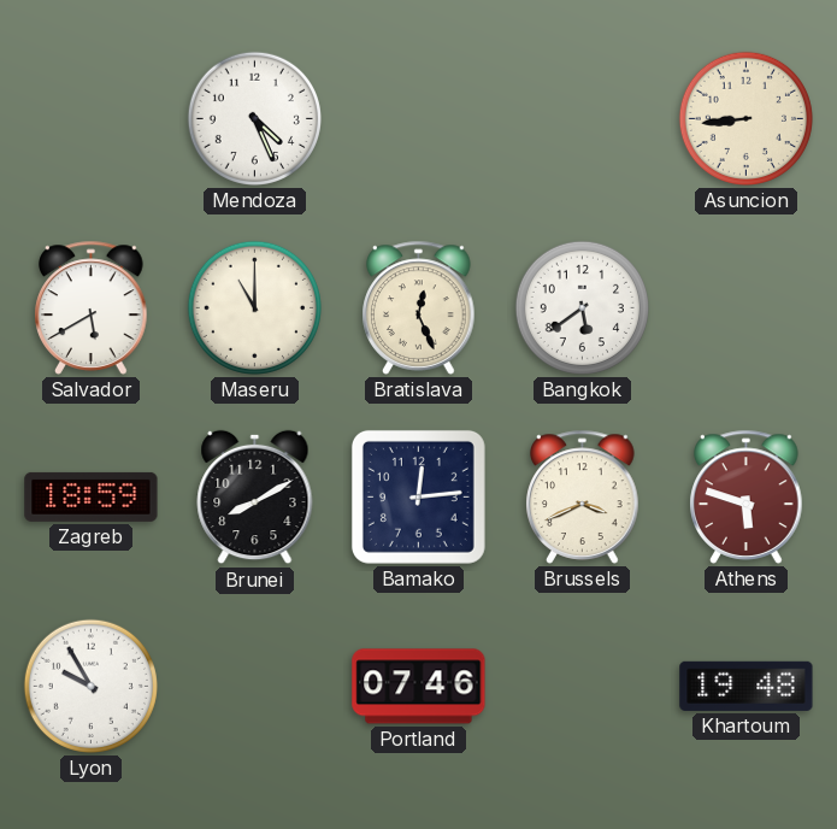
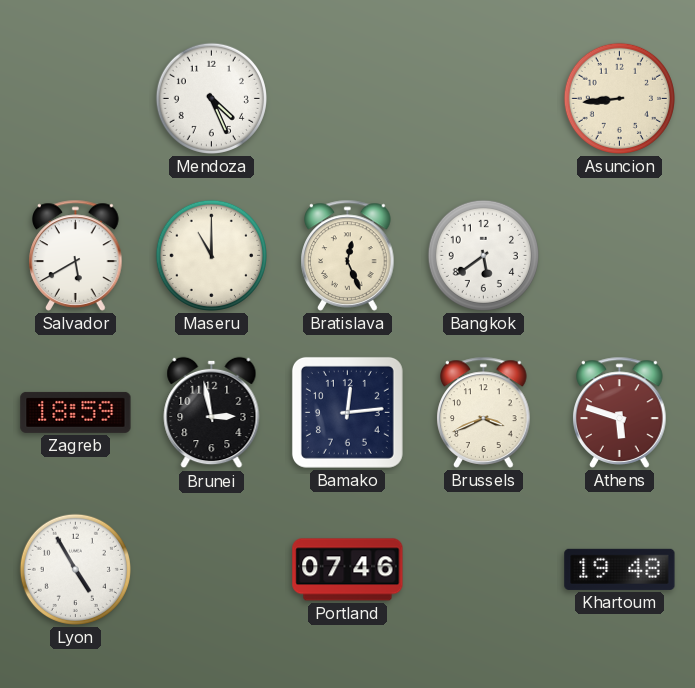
Brunei: 8:10 -> 2:58 (212, 413)
Lyon: 9:55 -> 4:55 (75, 569)
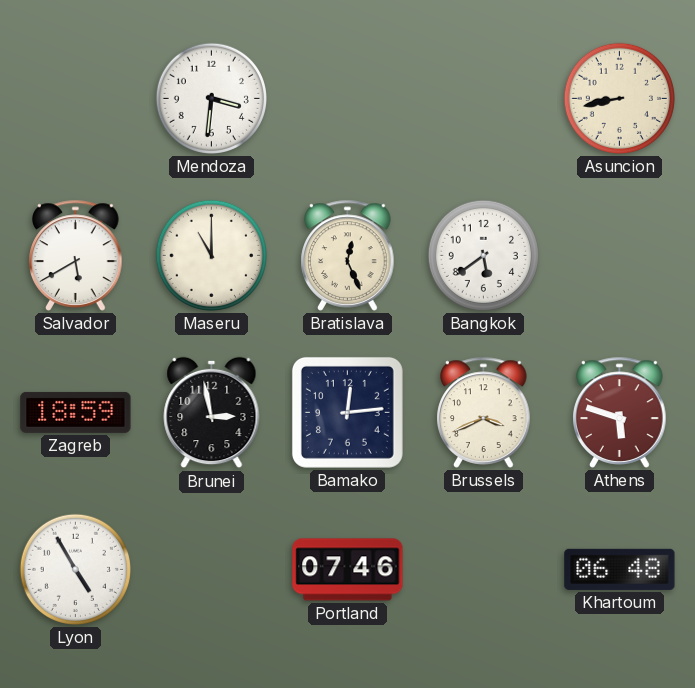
Mendoza: 4:26 -> 3:31 (211, 98)
Asuncion: 8:44 -> 8:43 (619, 98)
Khartoum: 19:48 -> 06:48 (620, 569)
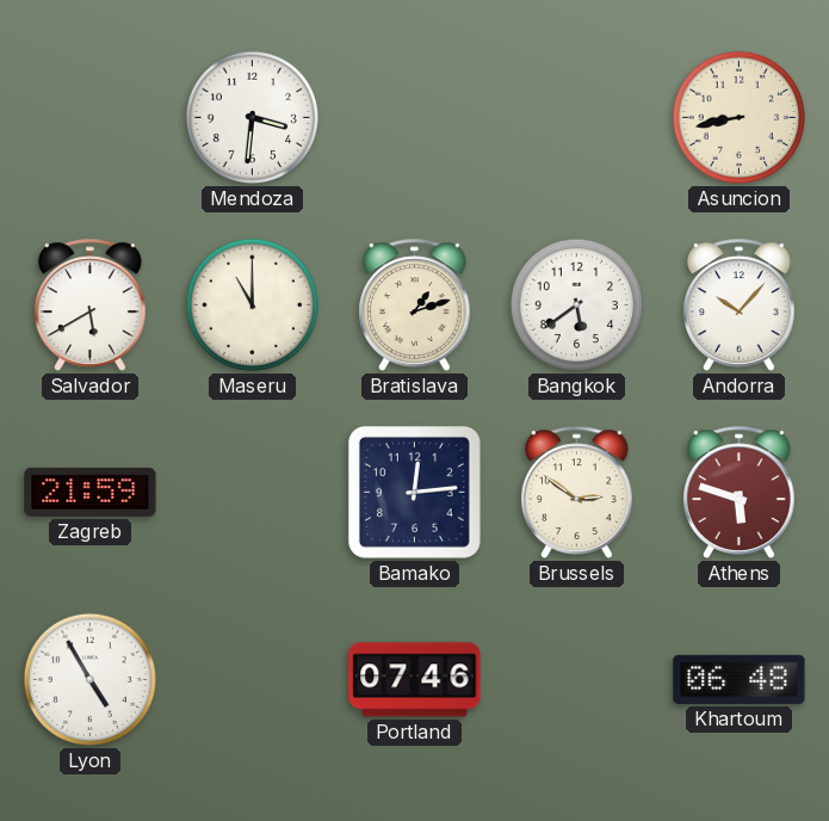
Bratislava: 12:26 -> 1:12 (415, 304)
Andorra: none -> 10:07 (740, 304)
Zagreb: 18:59 -> 21:59 (91, 492)
Brunei: 2:58 -> none (212, 413)
Brussels: 3:41 -> 2:51 (577, 492)
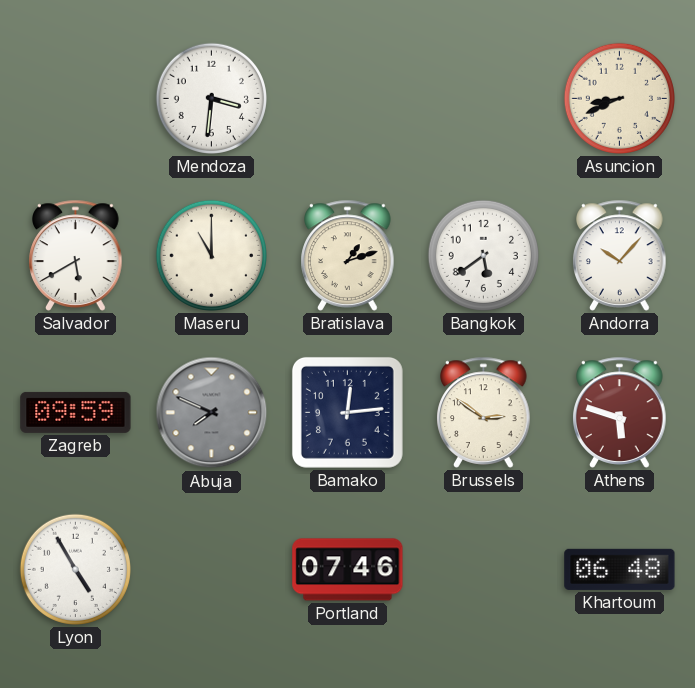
Asuncion: 8:43 -> 8:41 (619, 98)
Zagreb: 21:59 -> 09:59 (76, 412)
Abuja: none -> 7:49 (212, 413)
